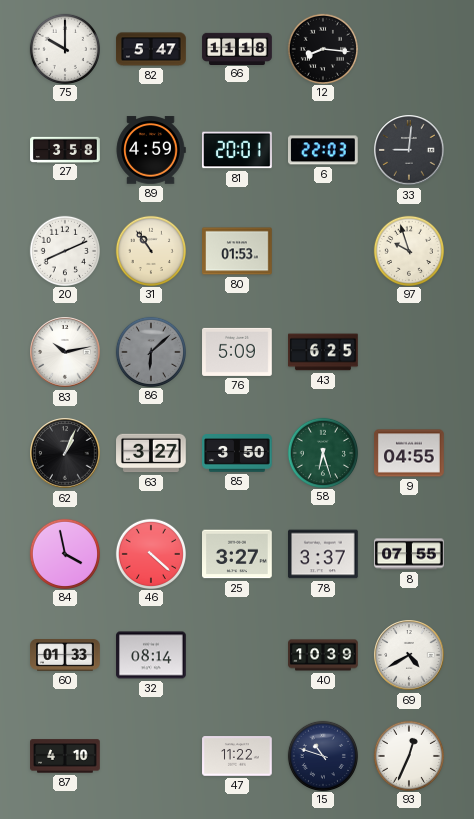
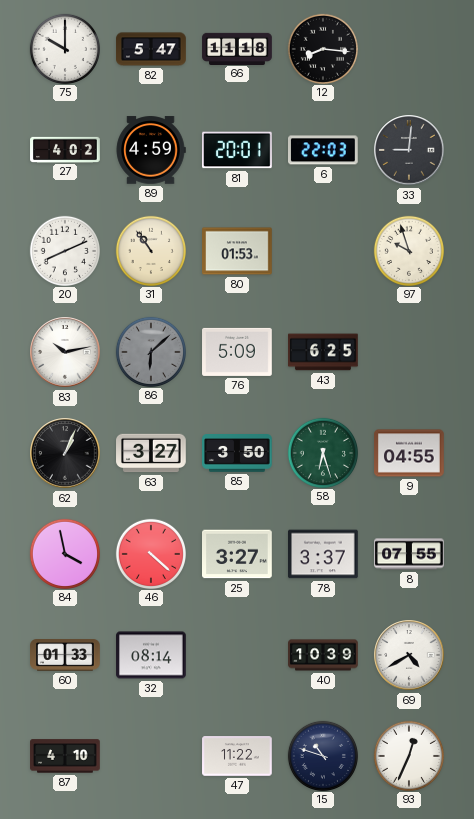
27: 3:58 -> 4:02 (65, 149)
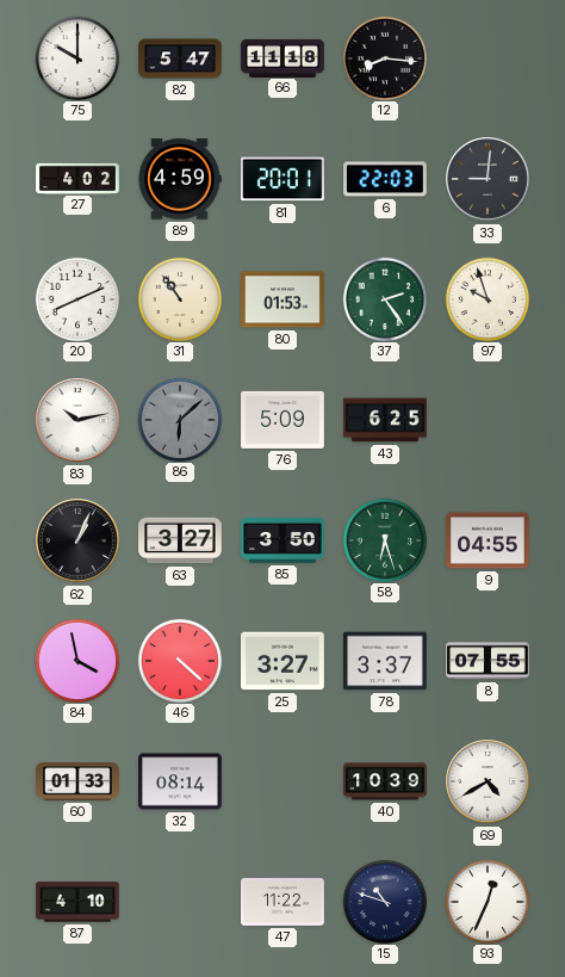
37: none -> 2:24 (384, 298)
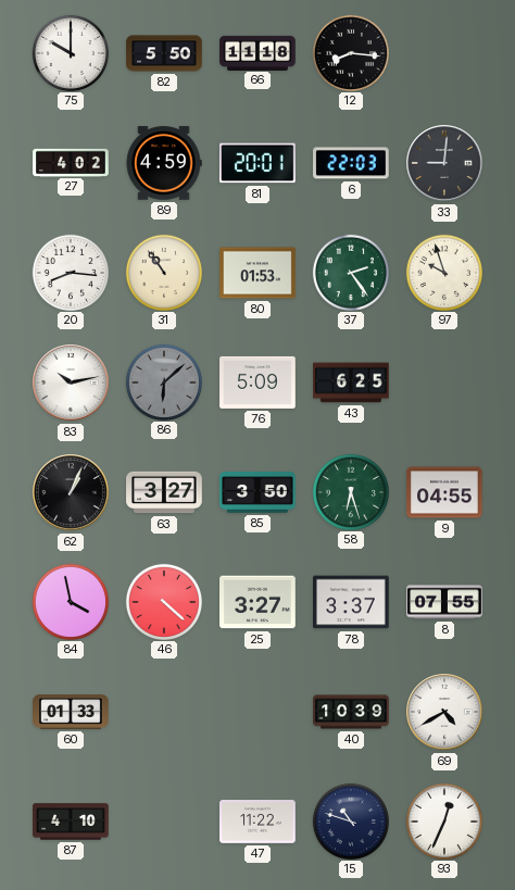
82: 5:47 -> 5:50 (164, 53)
20: 8:11 -> 8:16 (70, 272)
32: 08:14 -> none (180, 781)
